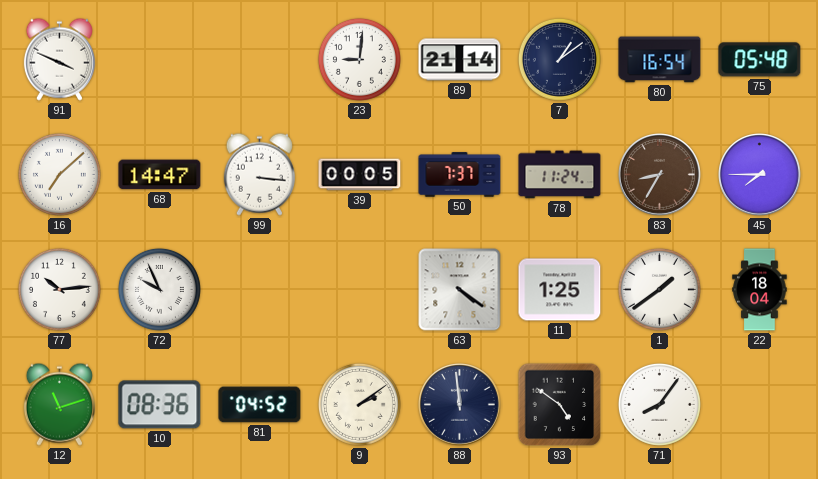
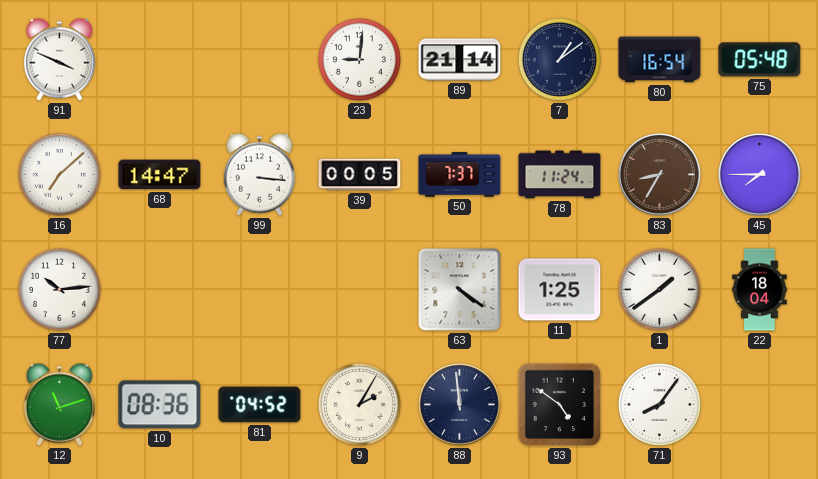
72: 9:56 -> none (159, 289)
9: 2:09 -> 2:05 (359, 404)
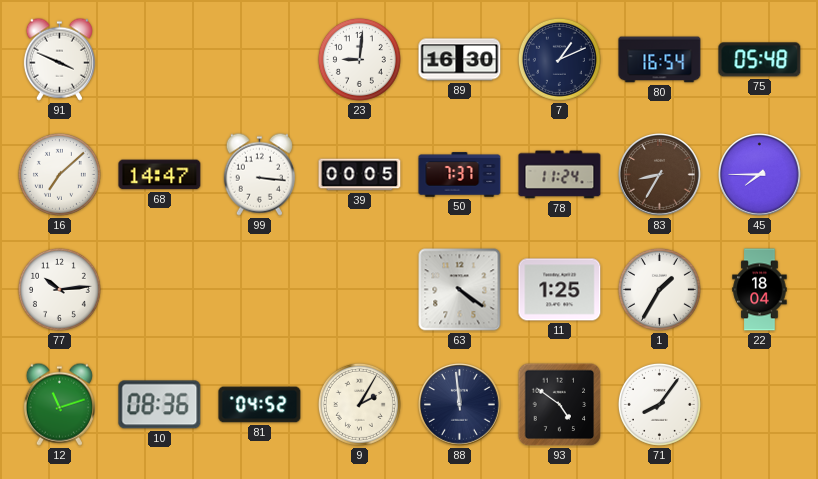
89: 21:14 -> 16:30 (460, 60)
7: 1:09 -> 1:11 (559, 59)
1: 1:39 -> 1:35 (659, 289)
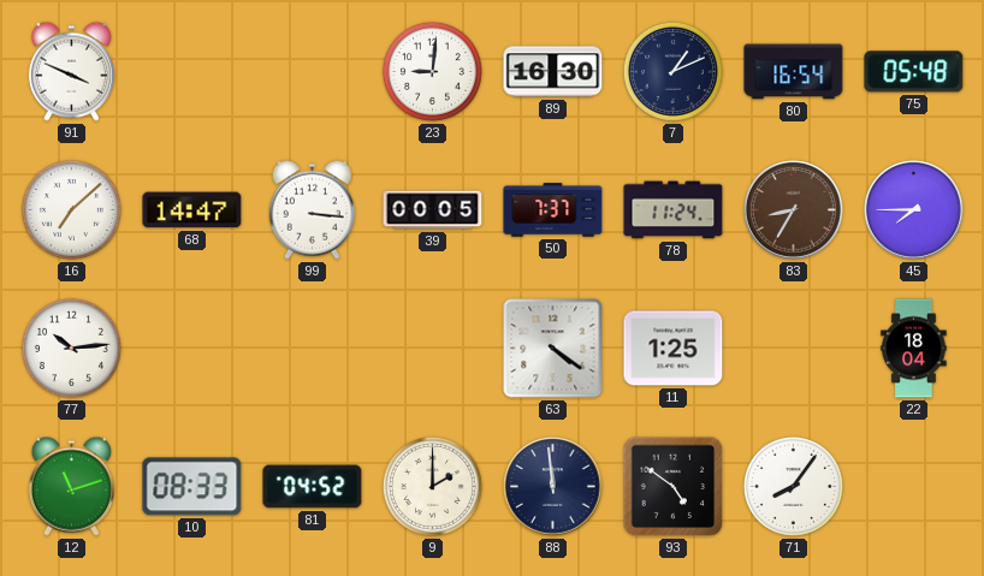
1: 1:35 -> none (659, 289)
10: 08:36 -> 08:33 (192, 487)
9: 2:05 -> 2:00 (432, 486)
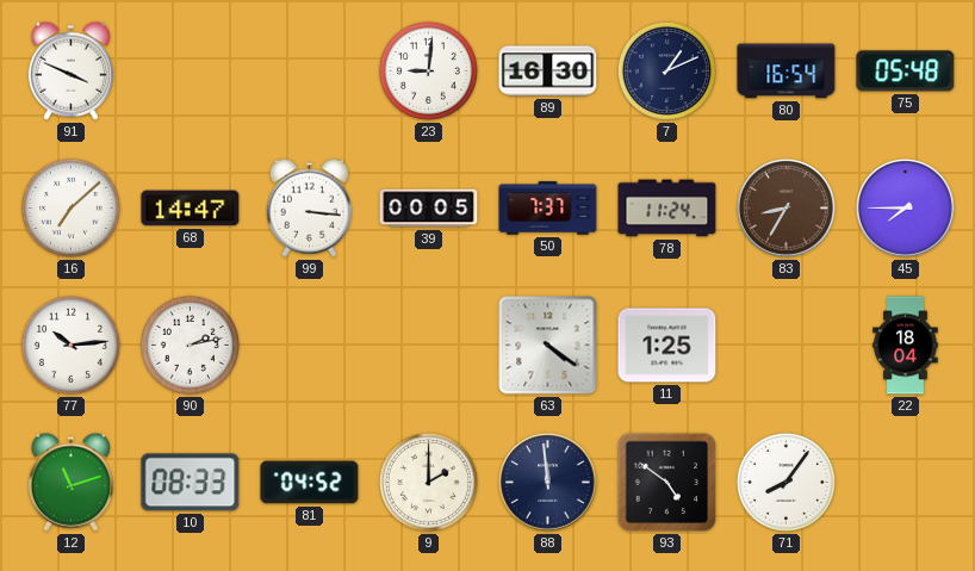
90: none -> 2:13 (190, 345)
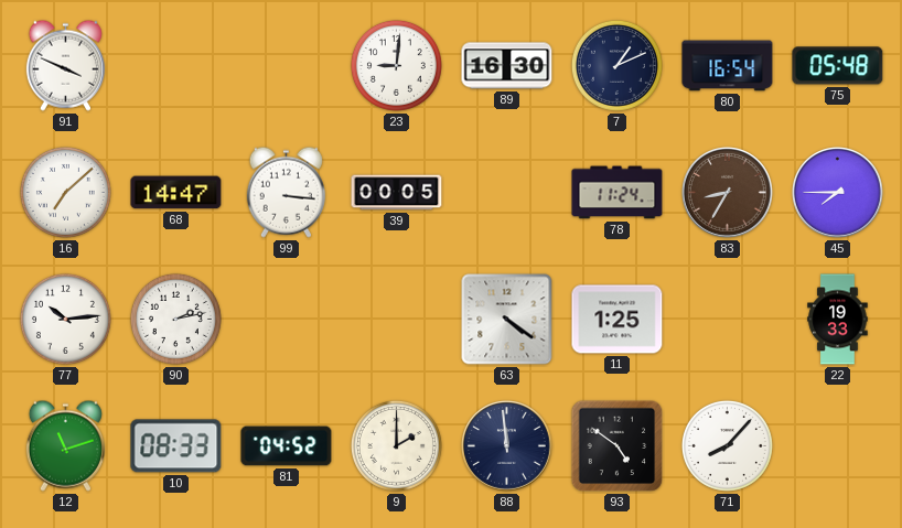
50: 7:37 -> none (548, 209)
22: 18:04 -> 19:33 (838, 320)
71: 8:06 -> 8:07 (727, 445)
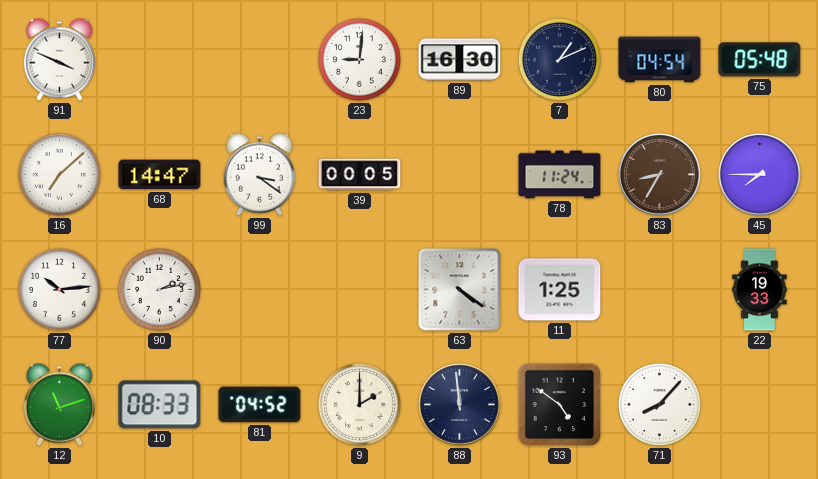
80: 16:54 -> 04:54 (660, 60)
99: 3:16 -> 3:21 (259, 174)
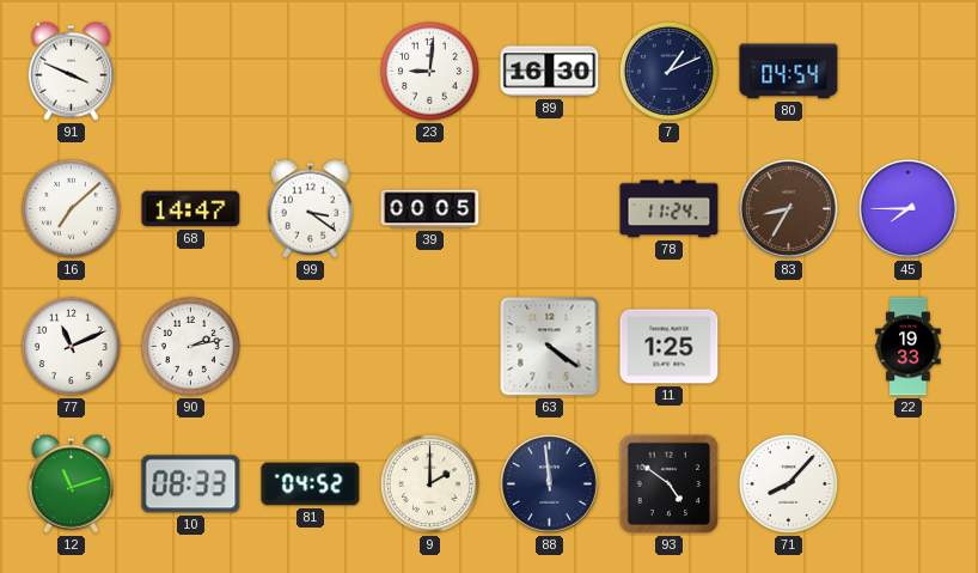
75: 05:48 -> none (760, 60)
77: 10:14 -> 11:11 (71, 346)
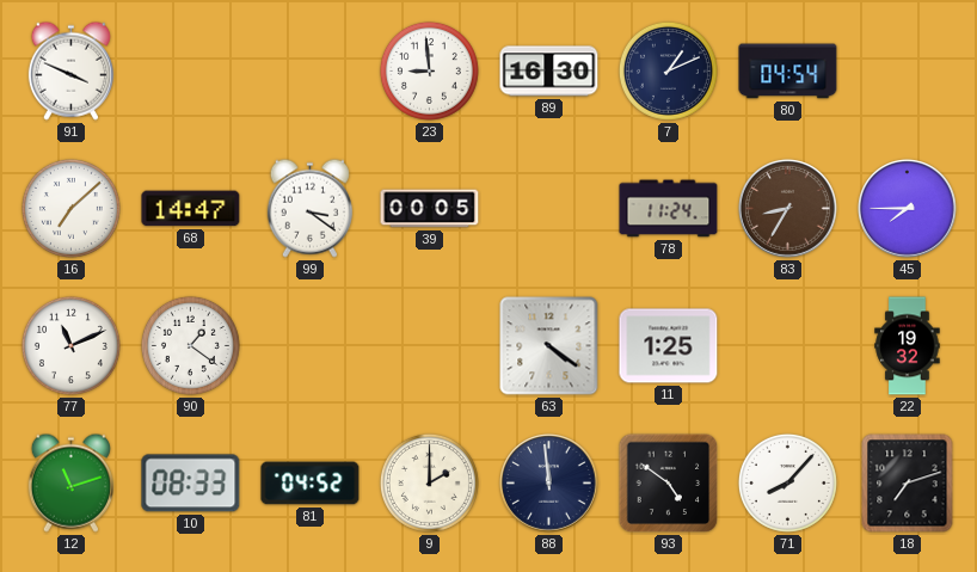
23: 9:01 -> 8:59 (429, 70)
90: 2:13 -> 1:21 (190, 345)
22: 19:33 -> 19:32 (908, 346)
18: none -> 7:12 (908, 484)
